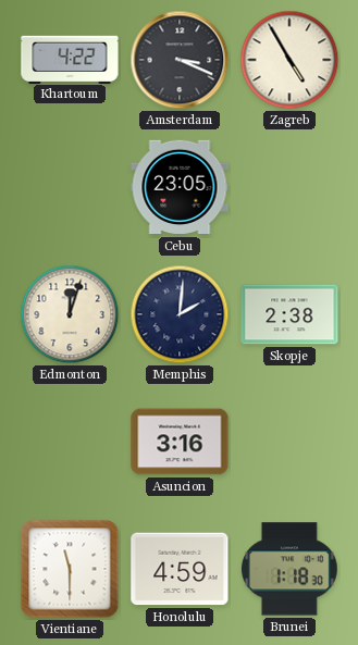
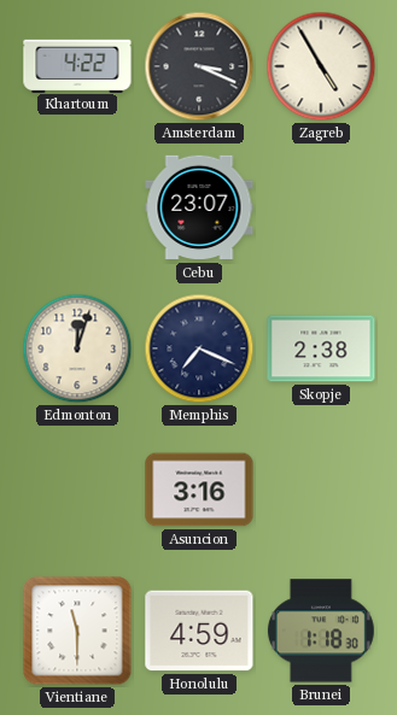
Cebu: 23:05 -> 23:07 (199, 207)
Memphis: 2:01 -> 7:19 (199, 348)
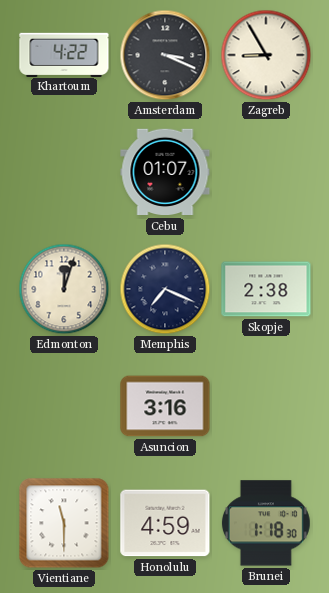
Zagreb: 4:55 -> 8:55 (266, 55)
Cebu: 23:07 -> 01:07 (165, 172)
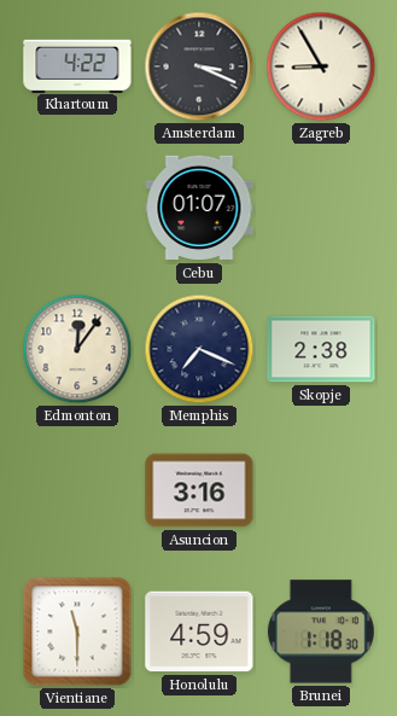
Edmonton: 12:03 -> 12:06 (77, 349)
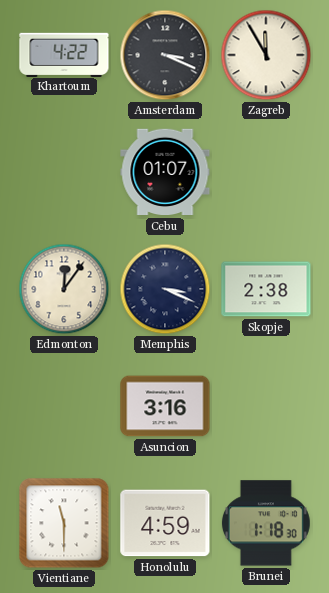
Zagreb: 8:55 -> 11:55 (266, 55)
Memphis: 7:19 -> 3:19 (165, 289)
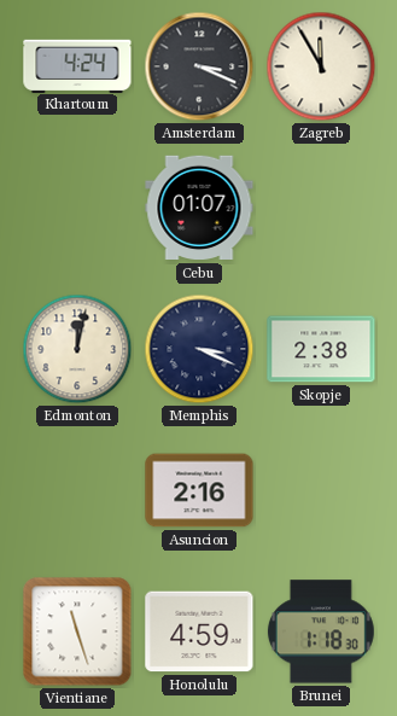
Khartoum: 4:22 -> 4:24 (77, 65)
Edmonton: 12:06 -> 12:02 (77, 349)
Asuncion: 3:16 -> 2:16 (199, 490)
Vientiane: 11:30 -> 11:27 (77, 631)
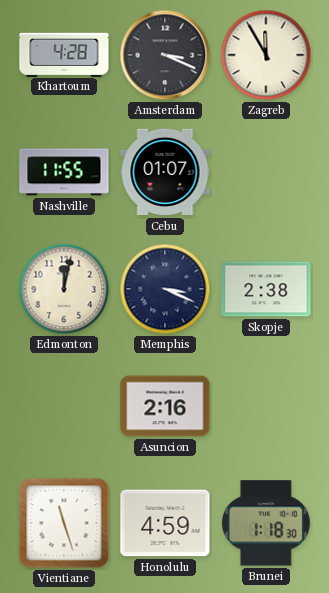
Khartoum: 4:24 -> 4:28 (64, 54)
Nashville: none -> 11:55 (64, 172)
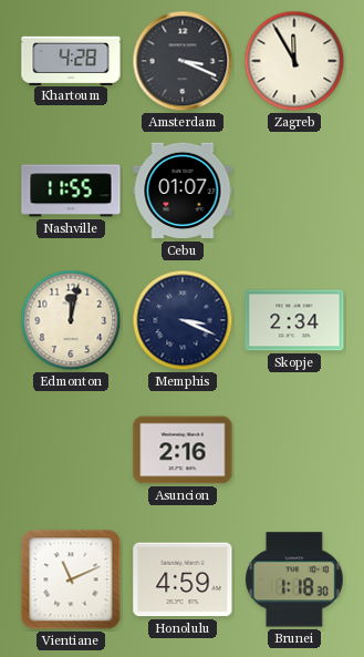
Skopje: 2:38 -> 2:34 (294, 320)
Vientiane: 11:27 -> 11:11 (71, 579)
